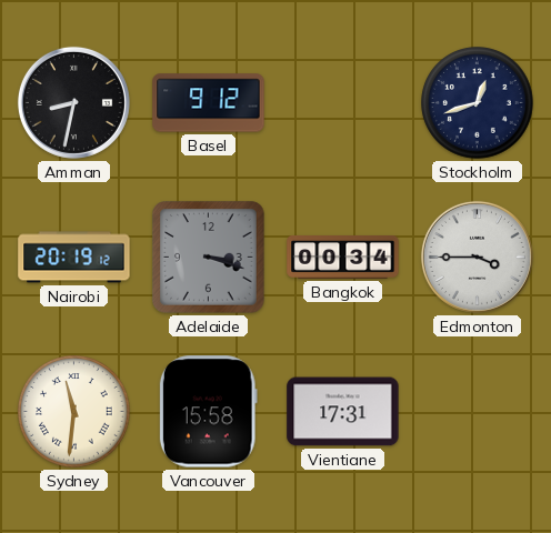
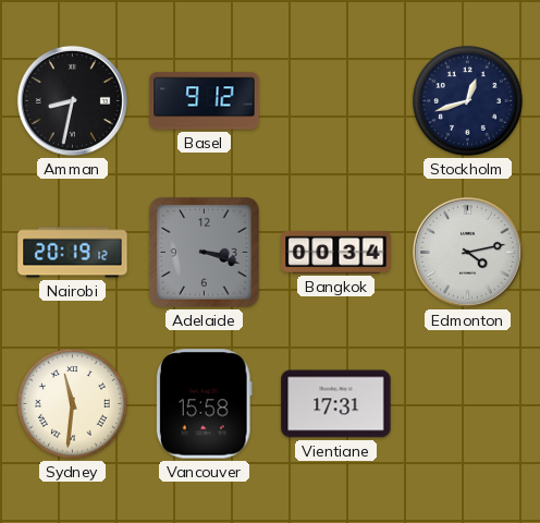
Edmonton: 3:45 -> 4:13 (467, 252)
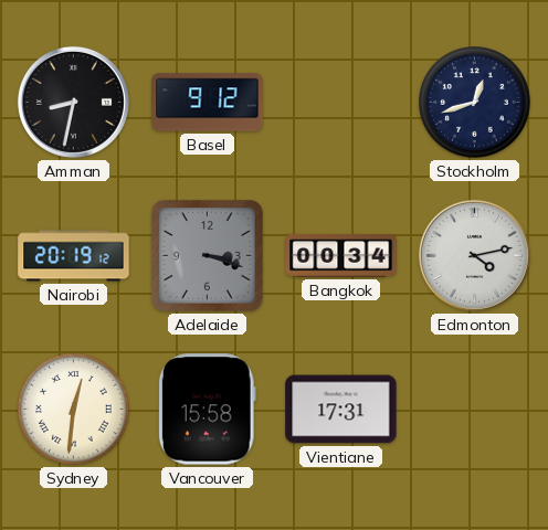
Sydney: 11:31 -> 12:31 (74, 410)
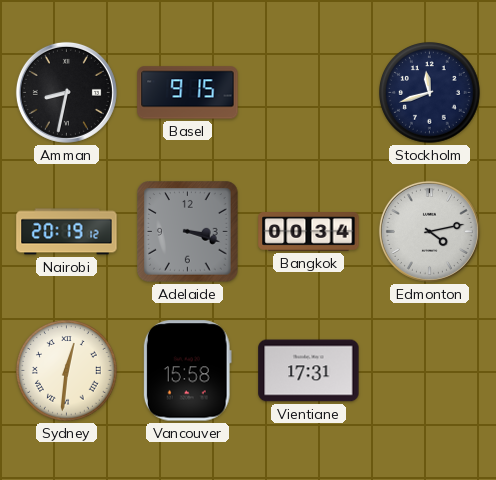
Basel: 9:12 -> 9:15 (188, 93)
Stockholm: 12:42 -> 11:42 (430, 93)
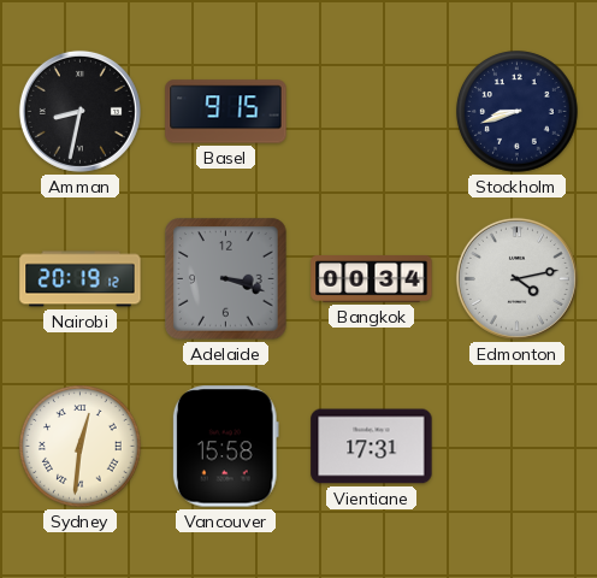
Stockholm: 11:42 -> 8:42 (518, 112)
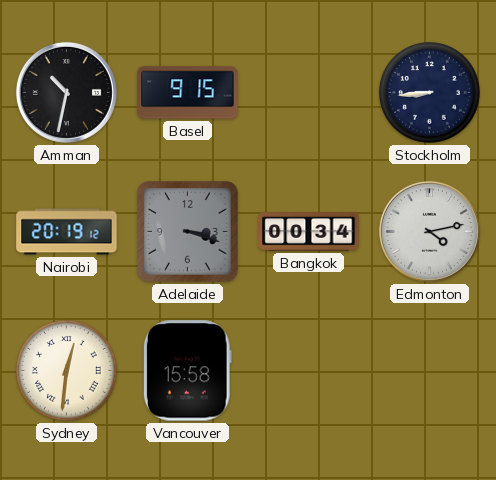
Amman: 8:32 -> 10:32 (66, 92)
Stockholm: 8:42 -> 8:44 (430, 93)
Vientiane: 17:31 -> none (372, 447)
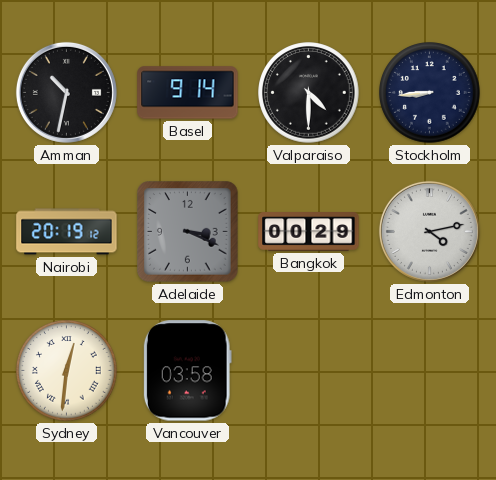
Basel: 9:15 -> 9:14 (188, 93)
Valparaiso: none -> 4:30 (309, 93)
Adelaide: 3:18 -> 3:19 (188, 232)
Bangkok: 00:34 -> 00:29 (309, 232)
Vancouver: 15:58 -> 03:58 (187, 371)
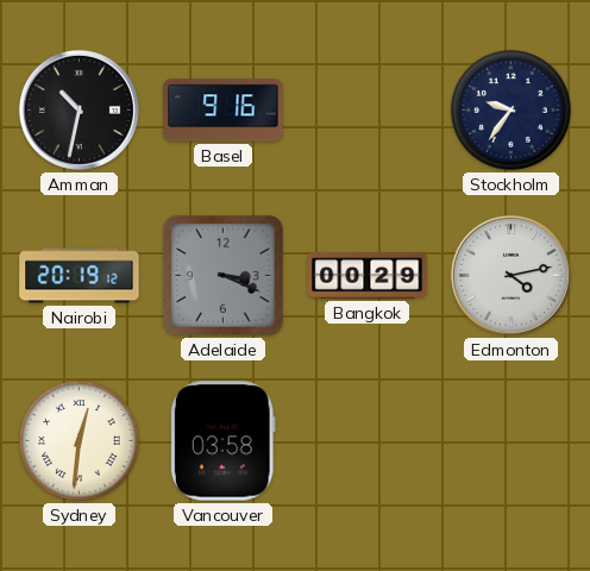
Basel: 9:14 -> 9:16 (224, 111)
Valparaiso: 4:30 -> none (309, 93)
Stockholm: 8:44 -> 9:36 (511, 111)
